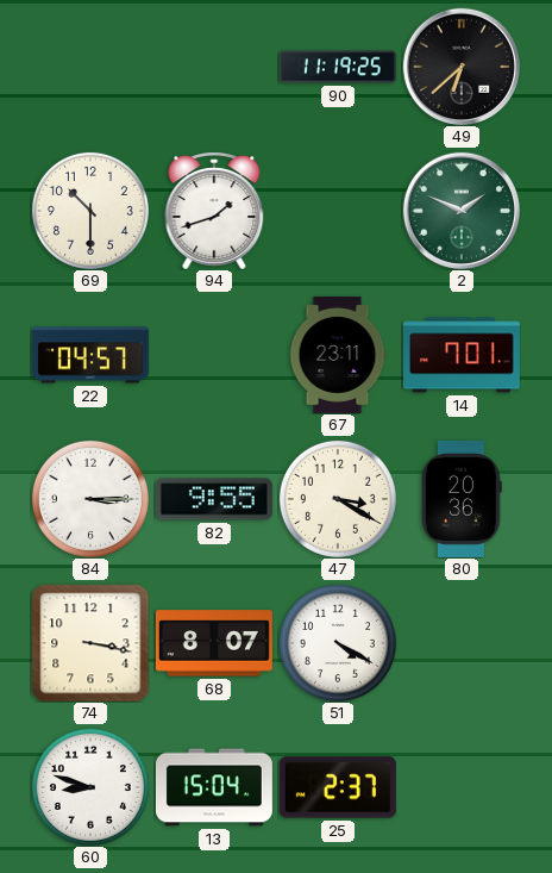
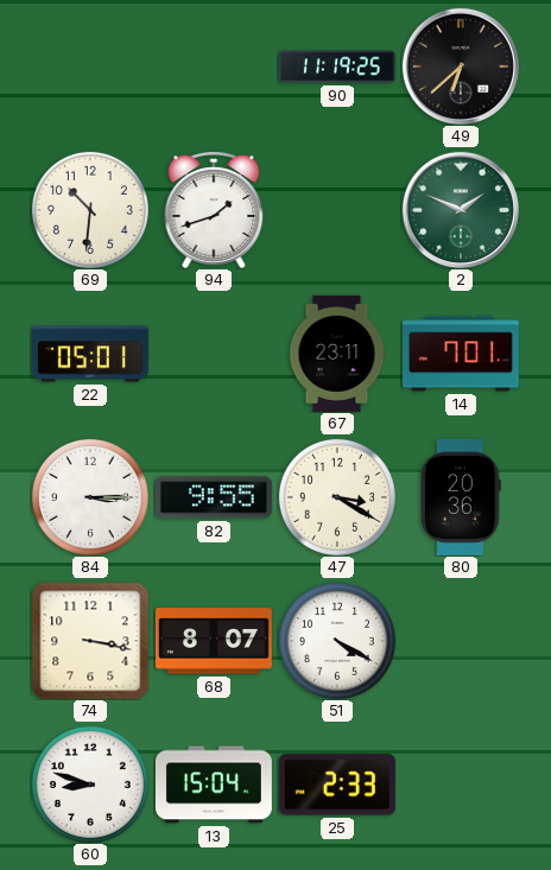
69: 10:30 -> 10:31 (90, 210)
22: 04:57 -> 05:01 (90, 354)
25: 2:37 -> 2:33 (337, 785)
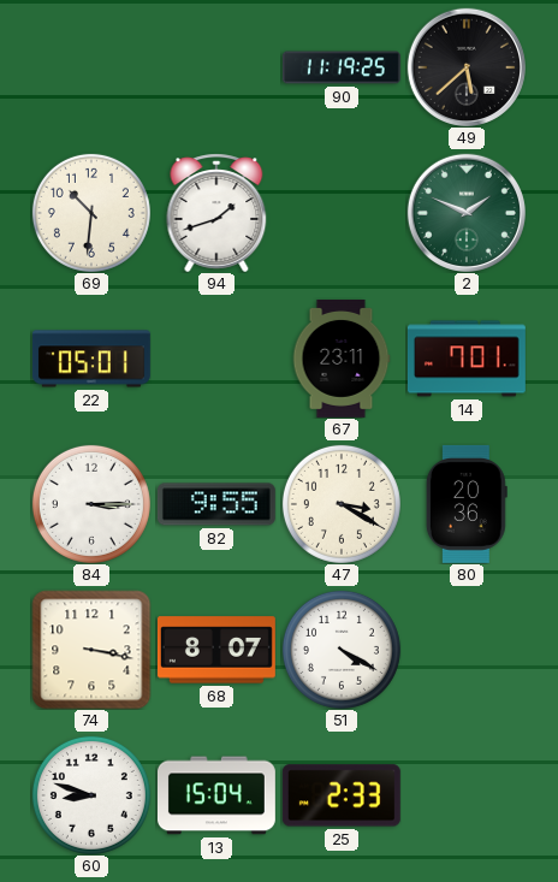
49: 6:38 -> 5:38 (467, 67)
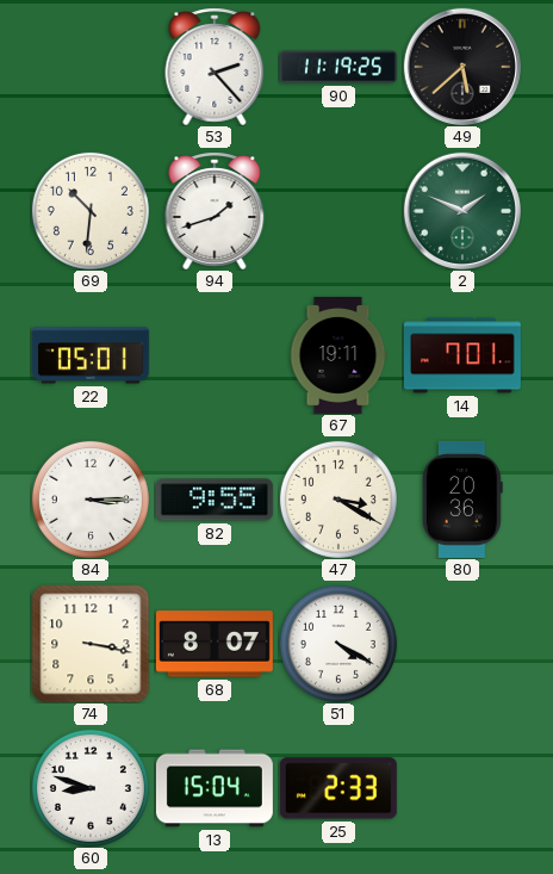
53: none -> 2:23 (215, 67)
67: 23:11 -> 19:11 (338, 355)
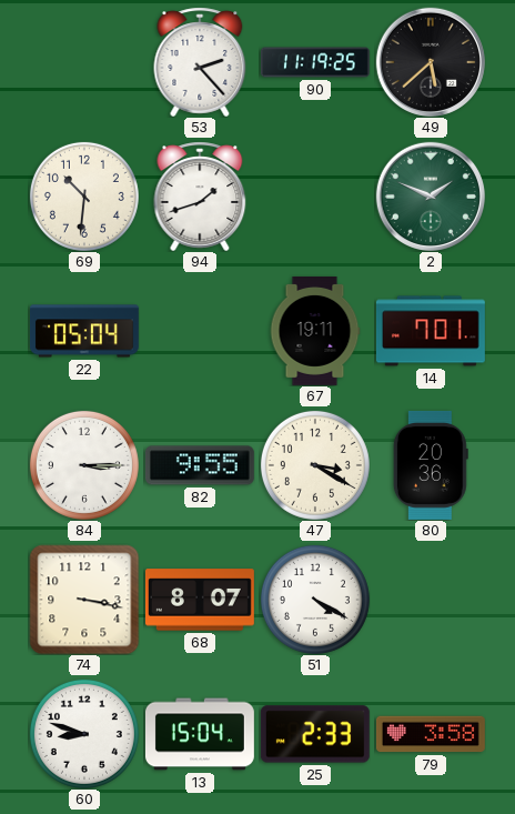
22: 05:01 -> 05:04 (84, 331)
79: none -> 3:58 (431, 734)
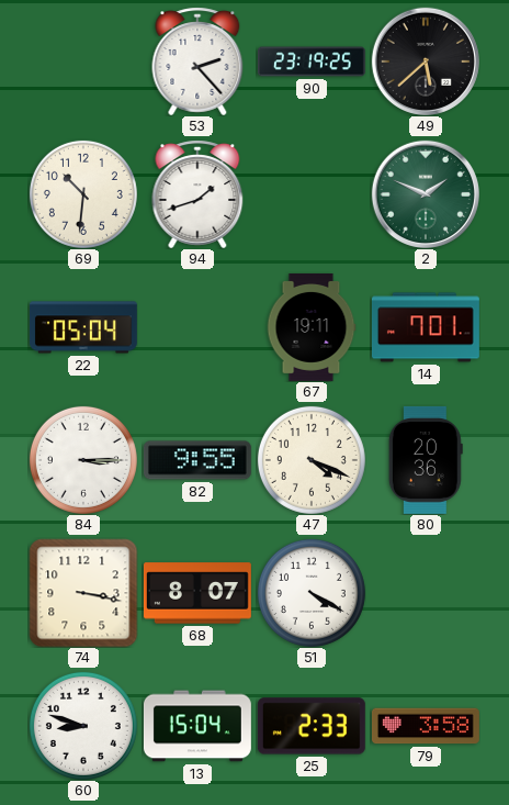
90: 11:19 -> 23:19 (312, 62)
47: 3:20 -> 4:19 (312, 460)
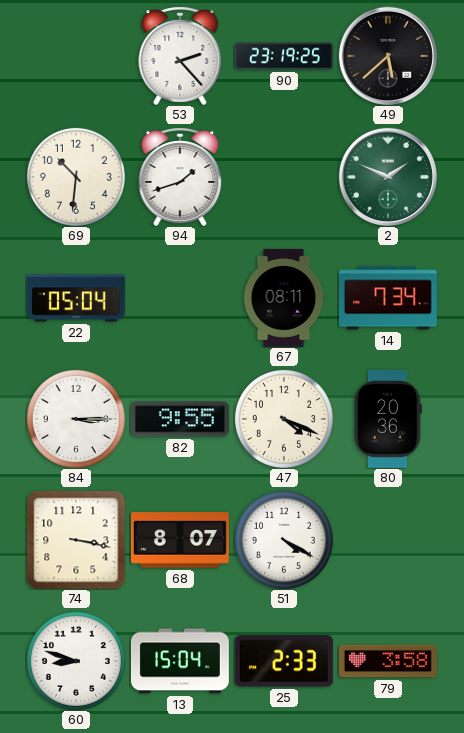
67: 19:11 -> 08:11 (284, 298)
14: 7:01 -> 7:34 (388, 298)
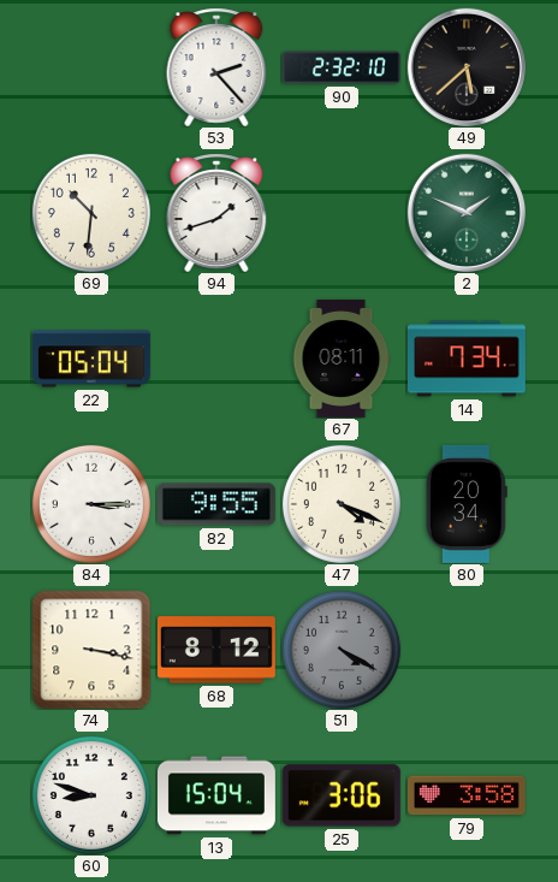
90: 23:19 -> 2:32 (342, 67)
80: 20:36 -> 20:34 (467, 504)
68: 8:07 -> 8:12 (216, 650)
51 dial: white -> grey (342, 650)
25: 2:33 -> 3:06 (342, 795)
